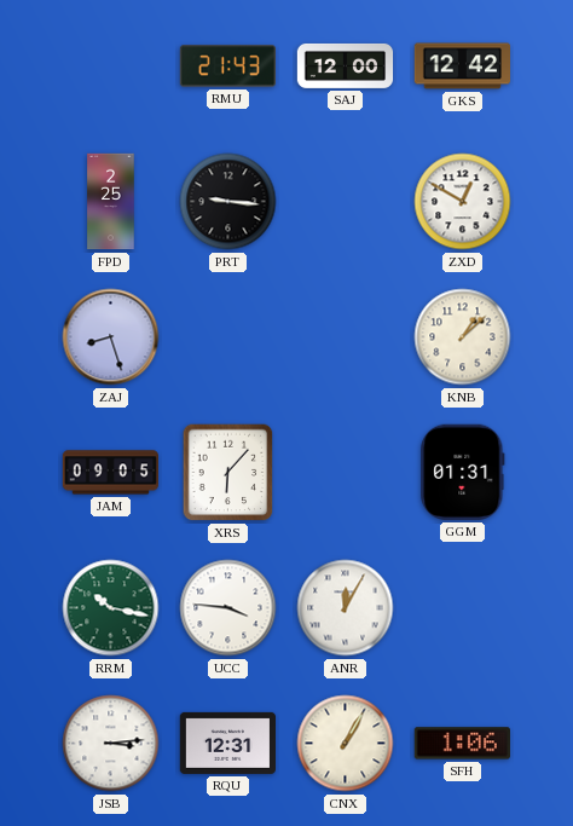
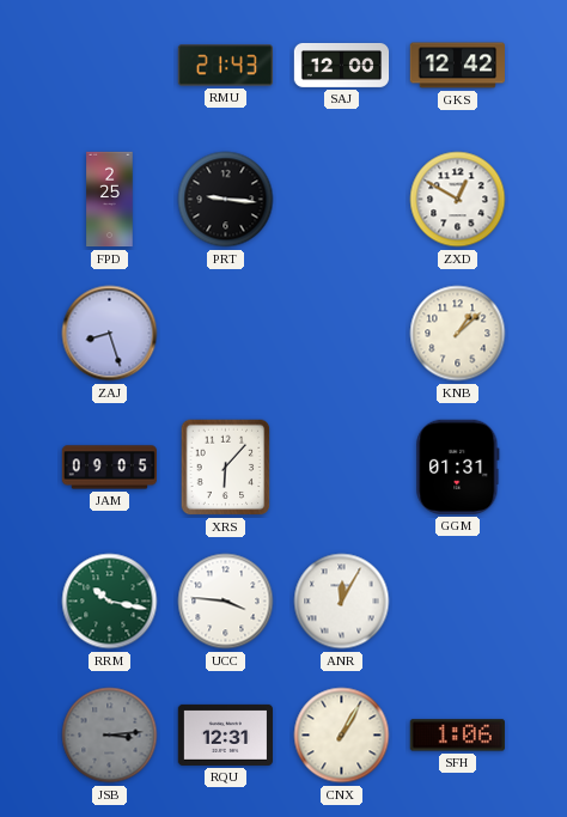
JSB dial: white -> grey (110, 736)
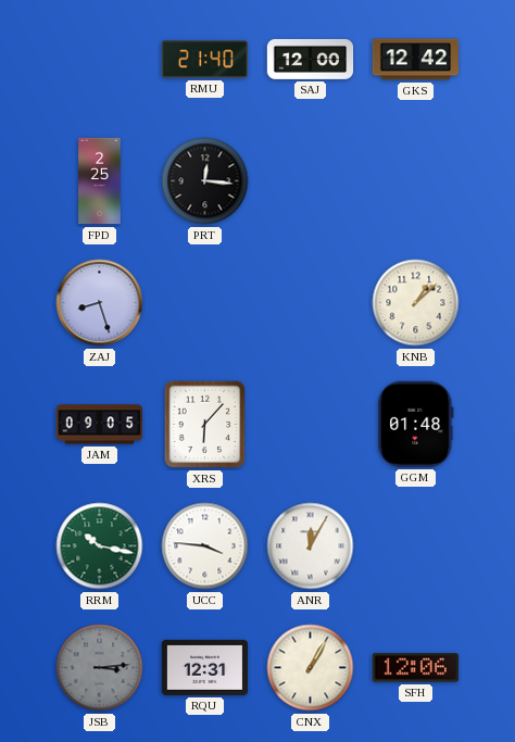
RMU: 21:43 -> 21:40 (204, 60)
PRT: 9:16 -> 12:16 (205, 181)
ZXD: 12:50 -> none (458, 200)
GGM: 01:31 -> 01:48 (416, 424)
SFH: 1:06 -> 12:06 (415, 668)
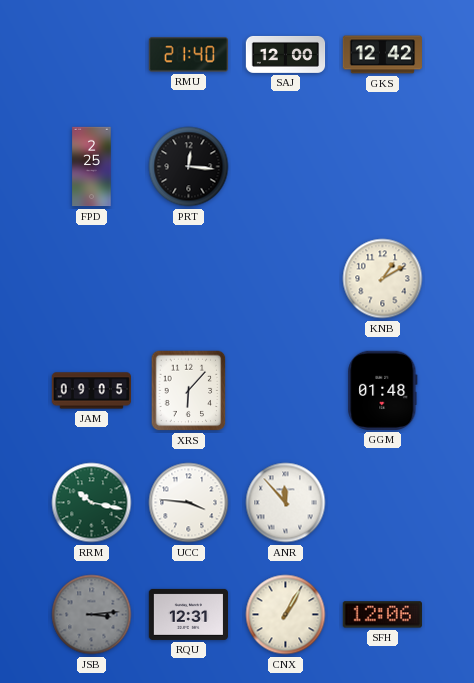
ZAJ: 8:27 -> none (100, 303)
KNB: 1:08 -> 1:10 (383, 279)
ANR: 12:05 -> 11:53 (286, 503)
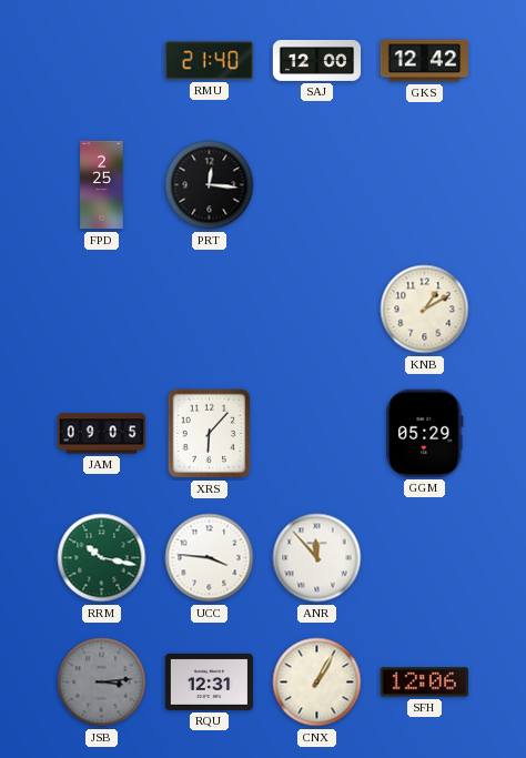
GGM: 01:48 -> 05:29 (425, 433)
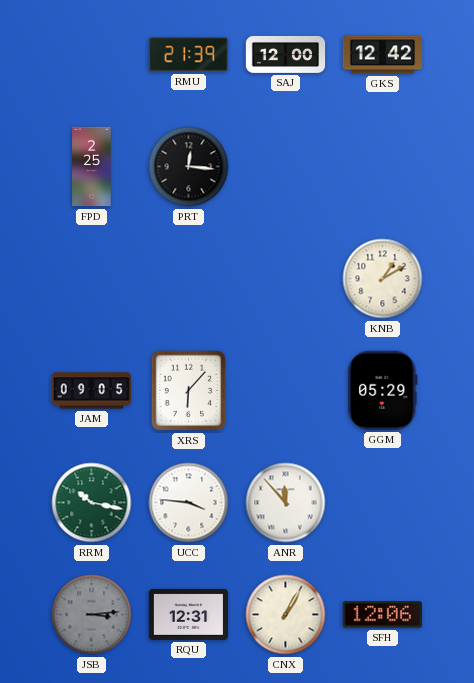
RMU: 21:40 -> 21:39 (188, 55)
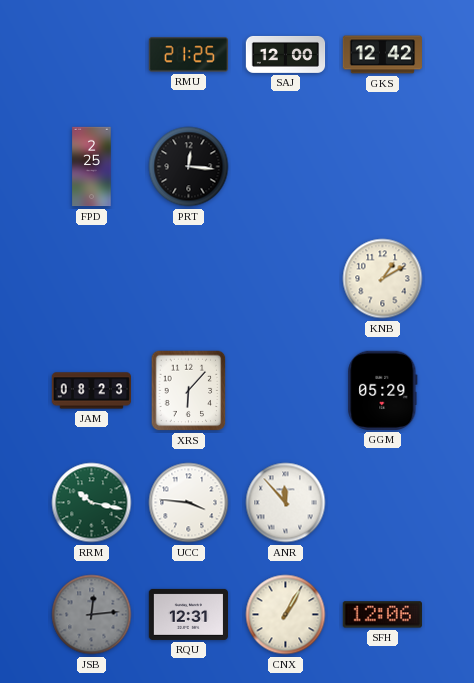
RMU: 21:39 -> 21:25 (188, 55)
JAM: 09:05 -> 08:23 (91, 391)
JSB: 3:14 -> 12:14 (92, 615)
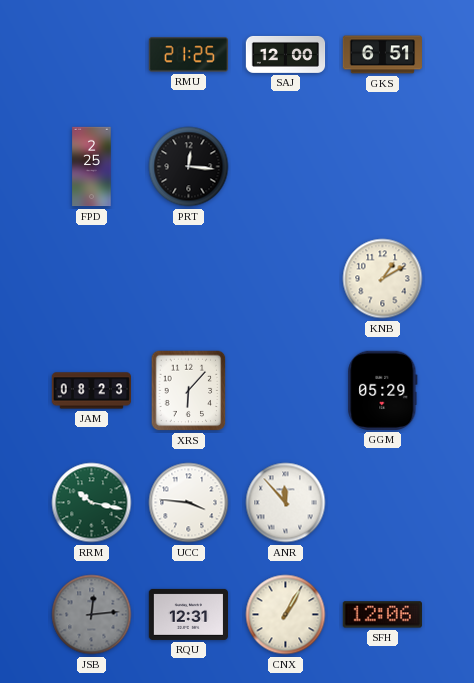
GKS: 12:42 -> 6:51 (383, 55)
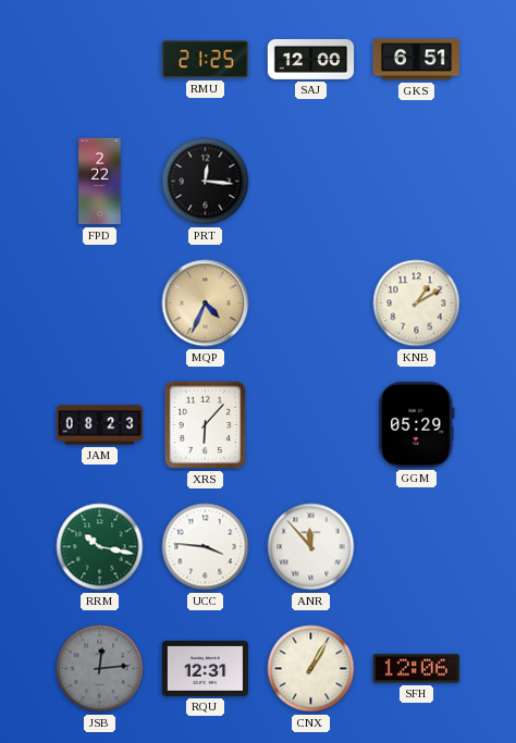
FPD: 2:25 -> 2:22 (100, 182)
MQP: none -> 4:34 (206, 304)
